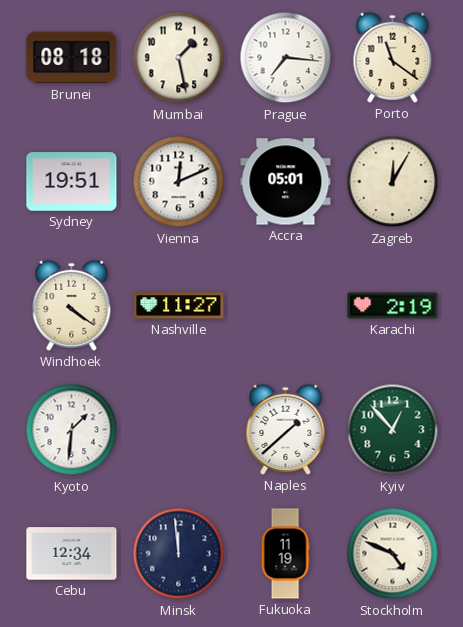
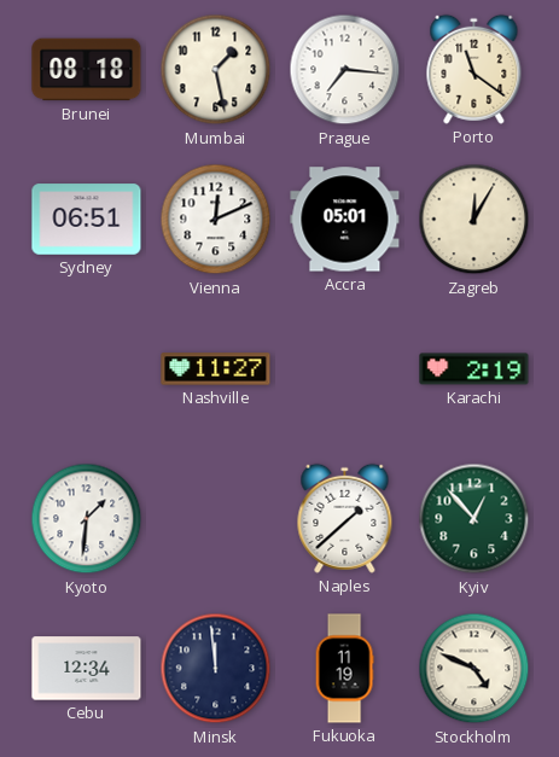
Sydney: 19:51 -> 06:51 (87, 220)
Windhoek: 4:21 -> none (72, 305)
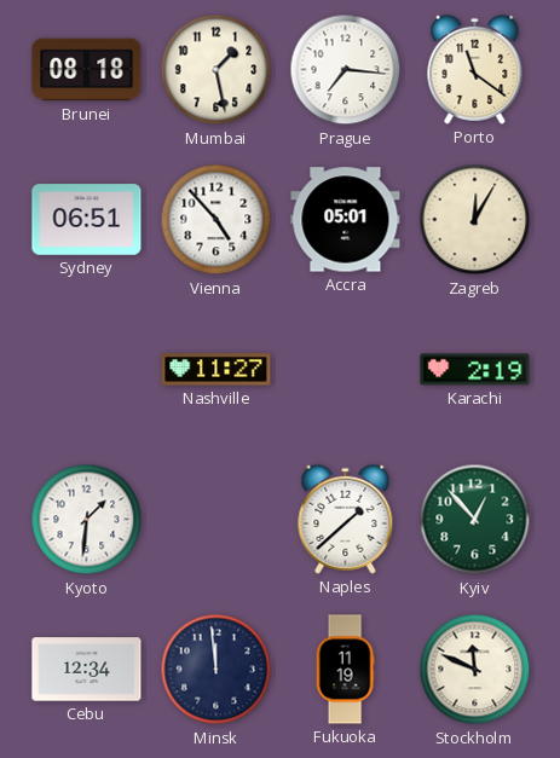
Vienna: 12:11 -> 4:53 (217, 220)
Stockholm: 4:49 -> 11:49 (475, 670)
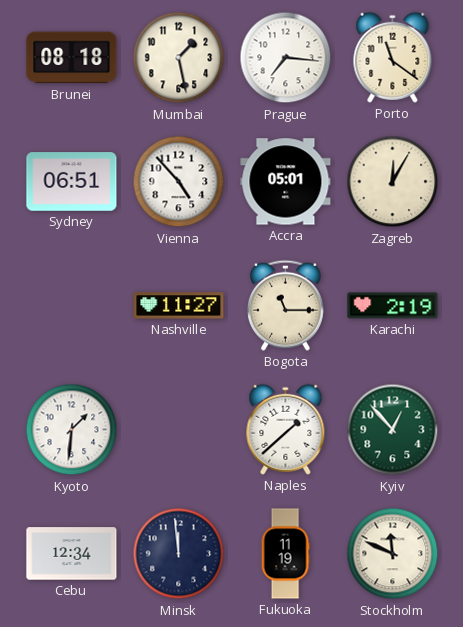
Bogota: none -> 11:15 (285, 305)
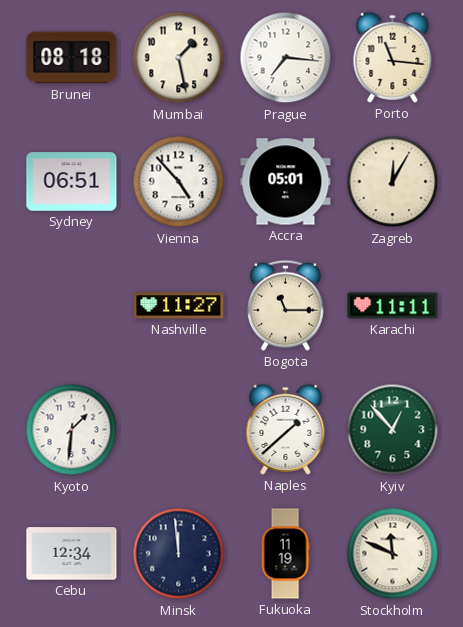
Porto: 11:21 -> 11:16 (393, 57)
Karachi: 2:19 -> 11:11 (393, 306)
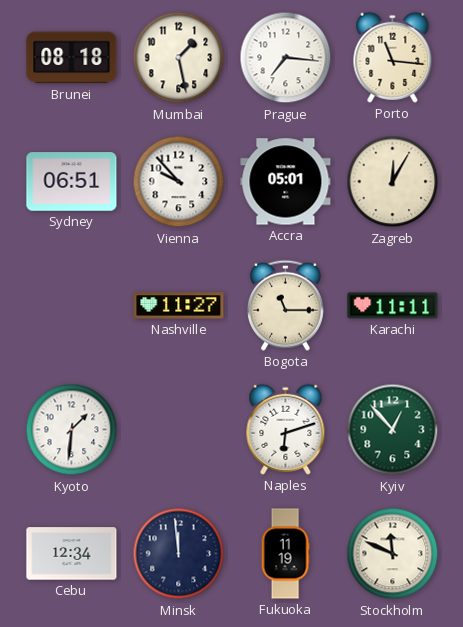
Vienna: 4:53 -> 9:53 (179, 182)
Naples: 1:38 -> 6:12 (286, 429)
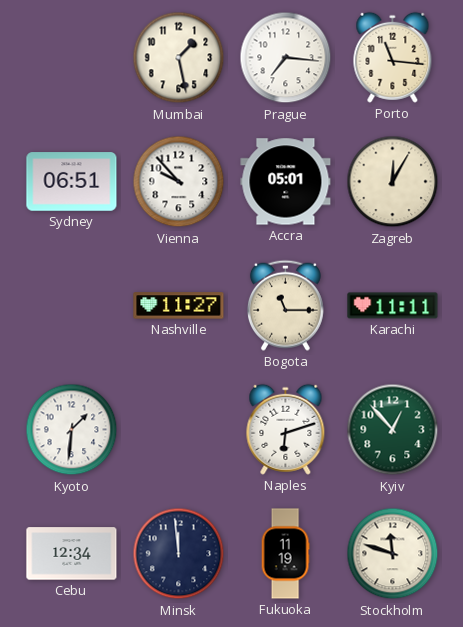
Brunei: 08:18 -> none (72, 58)
Stockholm: 11:49 -> 11:48 (393, 554)
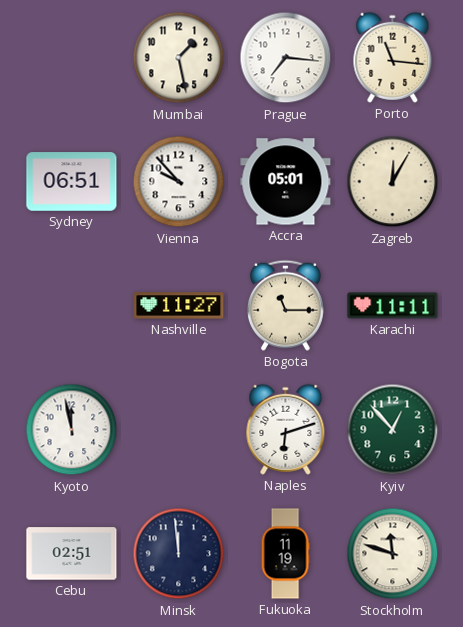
Kyoto: 1:31 -> 11:58 (72, 430)
Cebu: 12:34 -> 02:51 (72, 554)
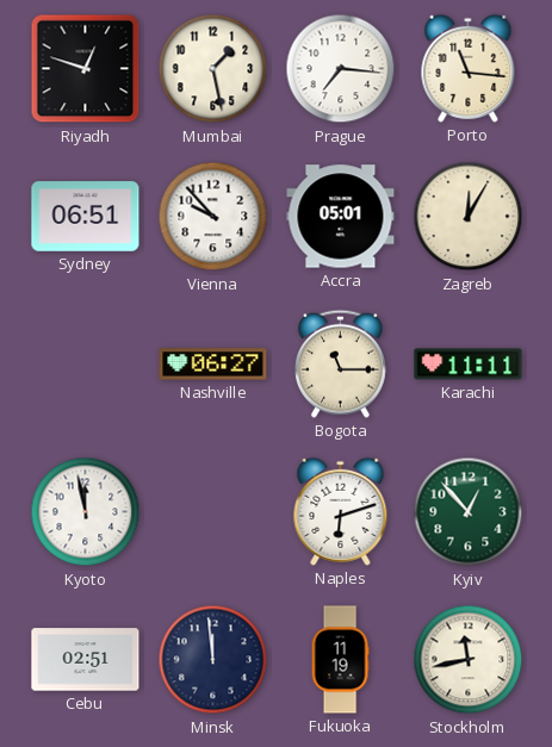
Riyadh: none -> 12:48 (86, 69)
Nashville: 11:27 -> 06:27 (213, 365)
Stockholm: 11:48 -> 11:43 (469, 660)
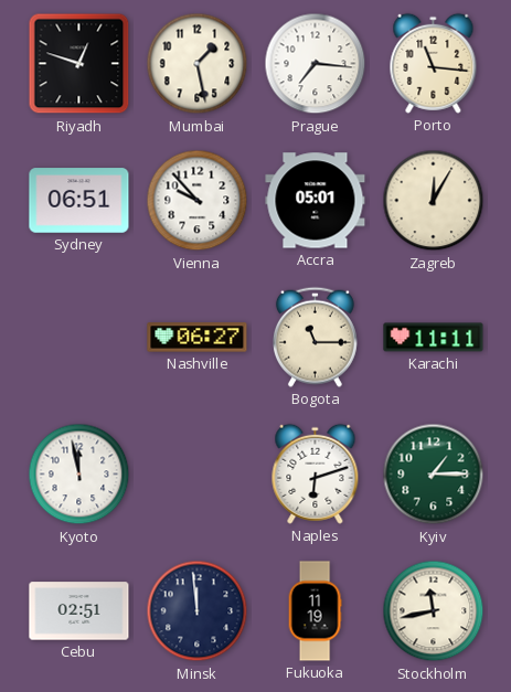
Kyiv: 12:53 -> 1:15 (434, 475)
